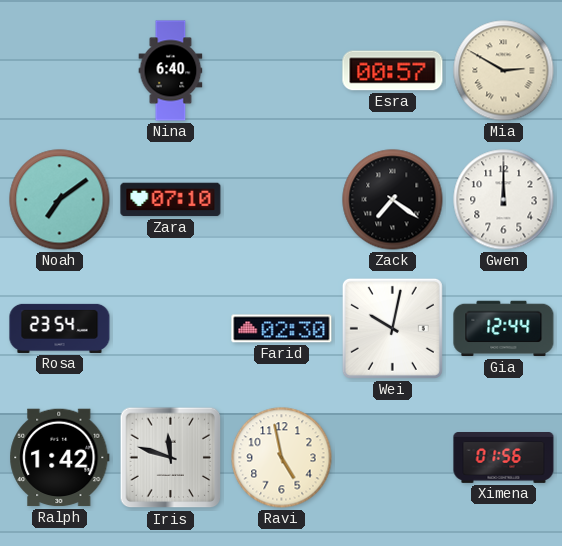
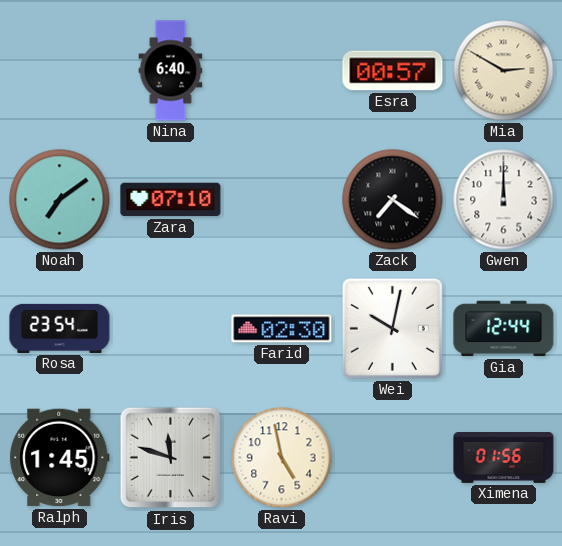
Ralph: 1:42 -> 1:45 (60, 458)
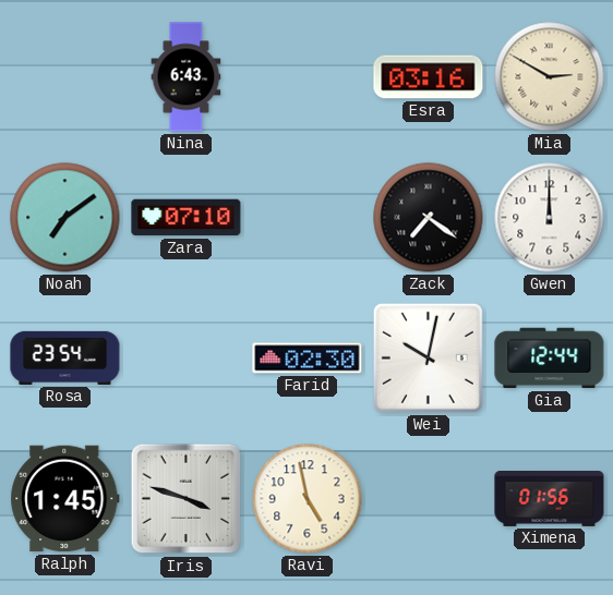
Nina: 6:40 -> 6:43 (187, 77)
Esra: 00:57 -> 03:16 (429, 77)
Iris: 11:48 -> 3:48 (187, 499)
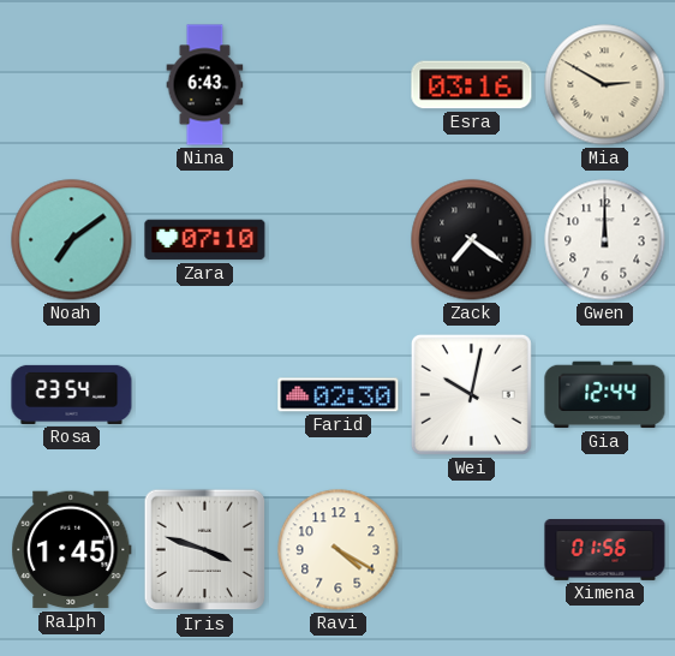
Ravi: 4:58 -> 4:20 (339, 550)
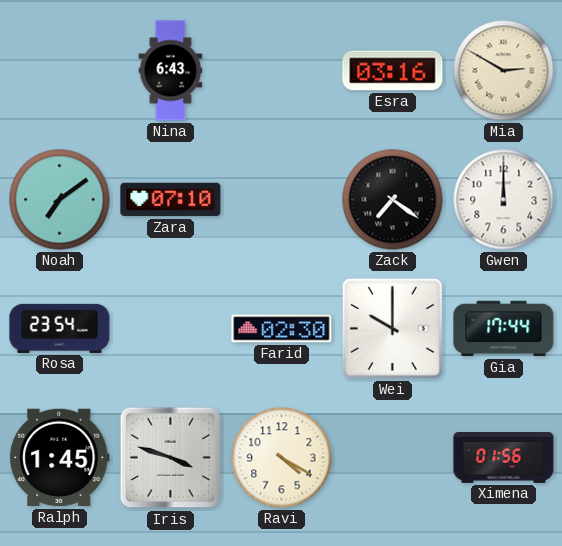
Wei: 10:02 -> 10:00 (392, 328)
Gia: 12:44 -> 17:44 (504, 329)
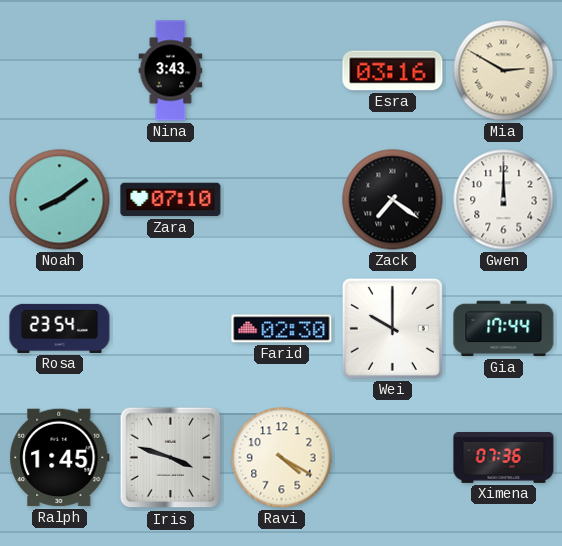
Nina: 6:43 -> 3:43 (171, 71)
Noah: 7:09 -> 8:09 (60, 200)
Ximena: 01:56 -> 07:36 (504, 458)
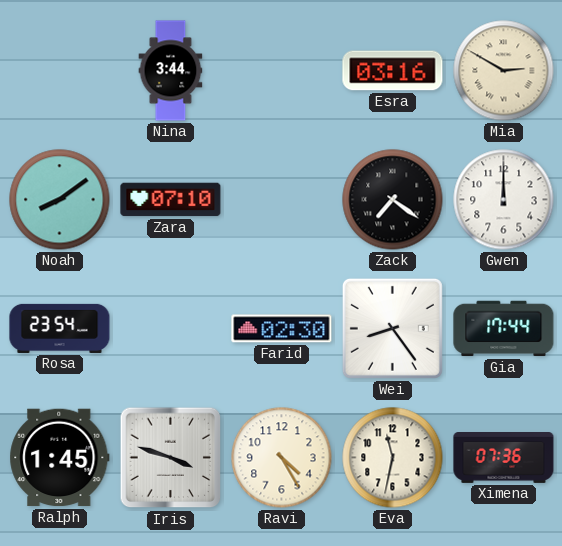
Nina: 3:43 -> 3:44 (171, 71)
Wei: 10:00 -> 8:24 (392, 328)
Ravi: 4:20 -> 4:25 (282, 458)
Eva: none -> 11:32 (393, 458)
